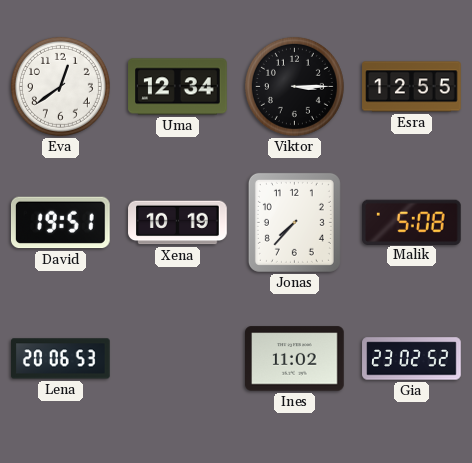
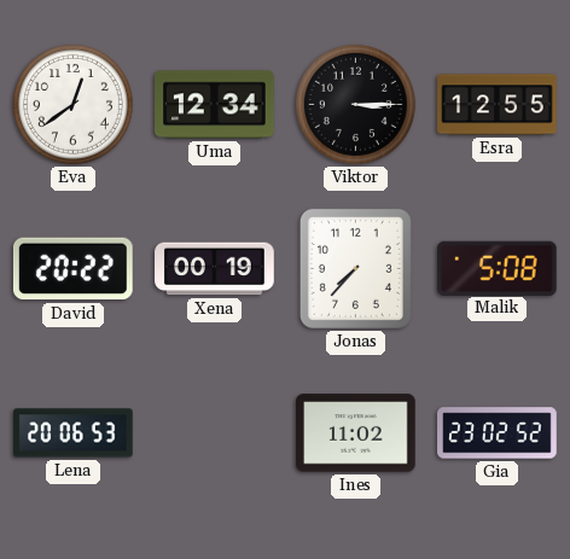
David: 19:51 -> 20:22 (72, 269)
Xena: 10:19 -> 00:19 (215, 269)
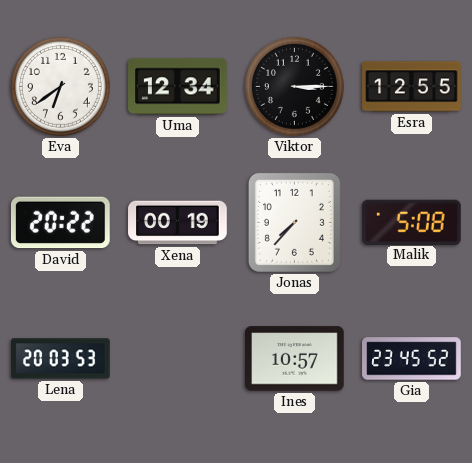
Eva: 12:39 -> 6:39 (60, 86)
Lena: 20:06 -> 20:03 (61, 359)
Ines: 11:02 -> 10:57 (295, 359)
Gia: 23:02 -> 23:45 (412, 359)
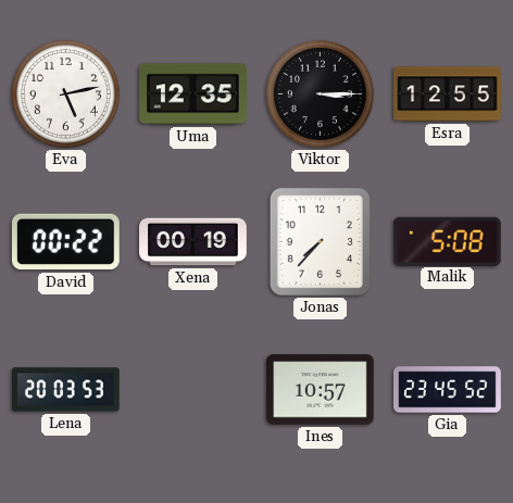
Eva: 6:39 -> 5:13 (65, 93)
Uma: 12:34 -> 12:35 (193, 95)
David: 20:22 -> 00:22 (65, 242)
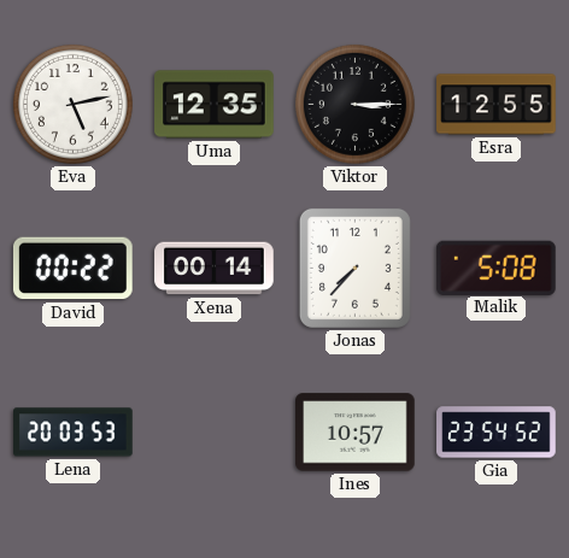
Xena: 00:19 -> 00:14 (215, 269)
Gia: 23:45 -> 23:54 (497, 433)
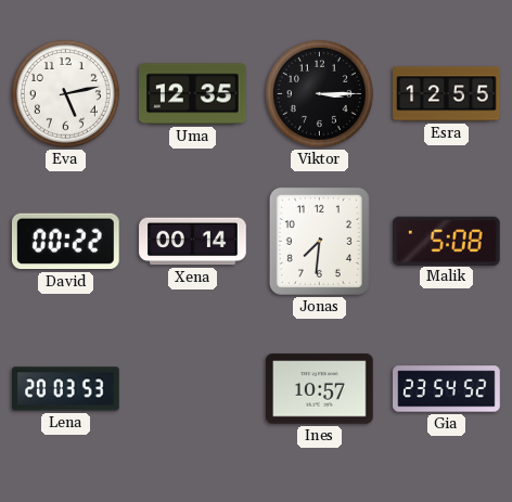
Jonas: 7:37 -> 7:31 (319, 241)
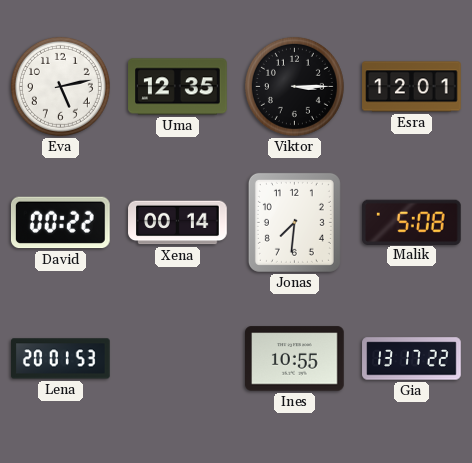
Esra: 12:55 -> 12:01 (412, 87)
Lena: 20:03 -> 20:01 (61, 359)
Ines: 10:57 -> 10:55 (295, 359)
Gia: 23:54 -> 13:17 (412, 359)
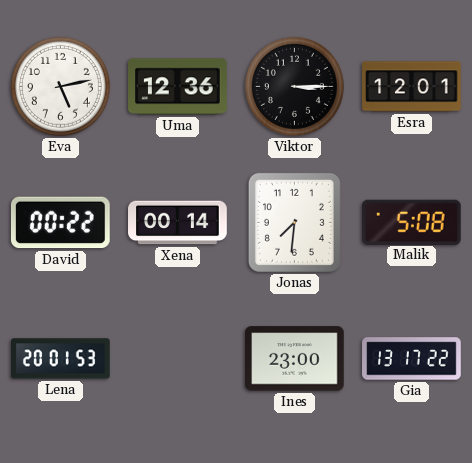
Uma: 12:35 -> 12:36 (178, 87)
Ines: 10:55 -> 23:00 (295, 359)
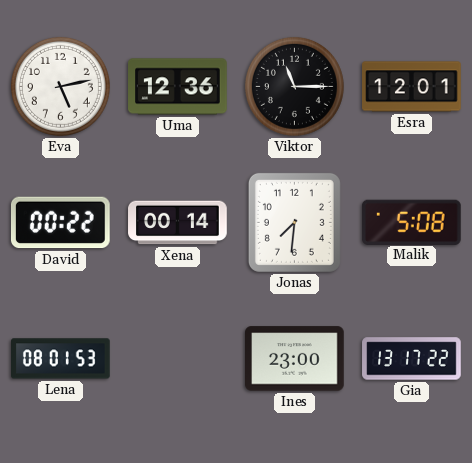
Viktor: 3:15 -> 11:15 (294, 86)
Lena: 20:01 -> 08:01 (61, 359)
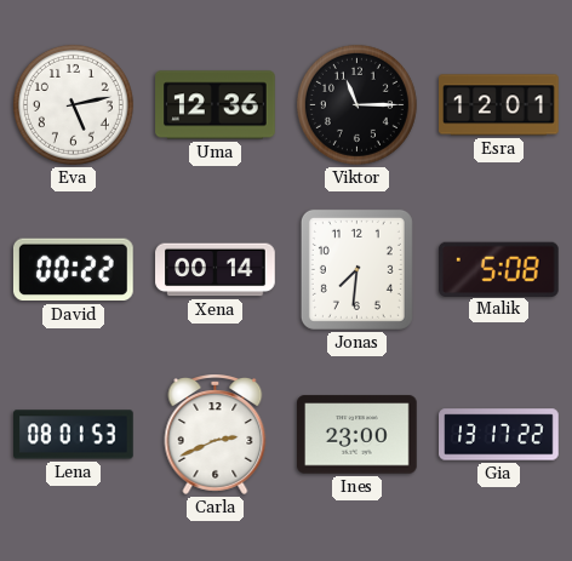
Carla: none -> 2:41 (216, 435)
